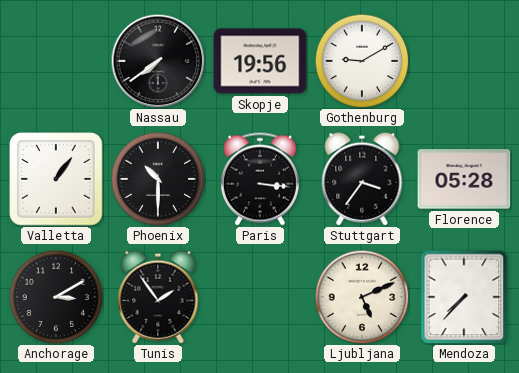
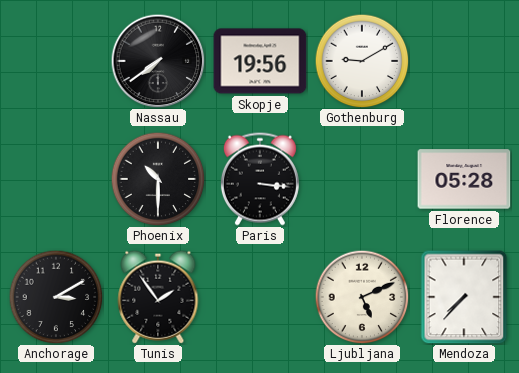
Valletta: 1:06 -> none (56, 179)
Stuttgart: 3:36 -> none (362, 179)
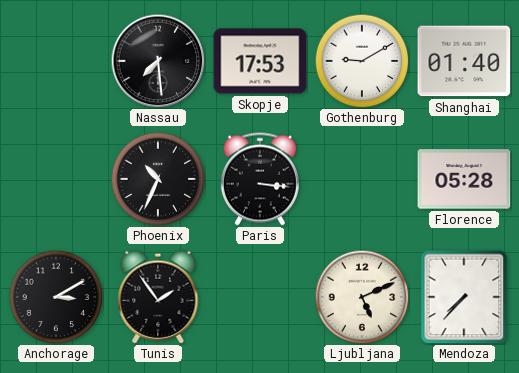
Nassau: 7:39 -> 7:29 (158, 61)
Skopje: 19:56 -> 17:53 (260, 61)
Shanghai: none -> 01:40 (464, 61)
Phoenix: 10:30 -> 10:34 (158, 179)
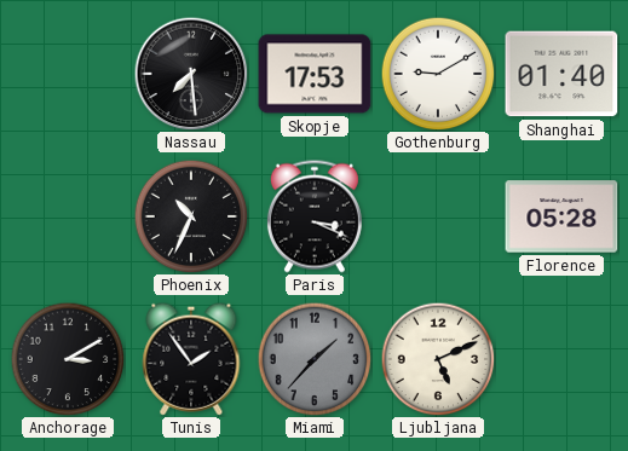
Paris: 3:16 -> 3:19 (315, 216)
Miami: none -> 1:37 (315, 359)
Mendoza: 7:37 -> none (464, 297)
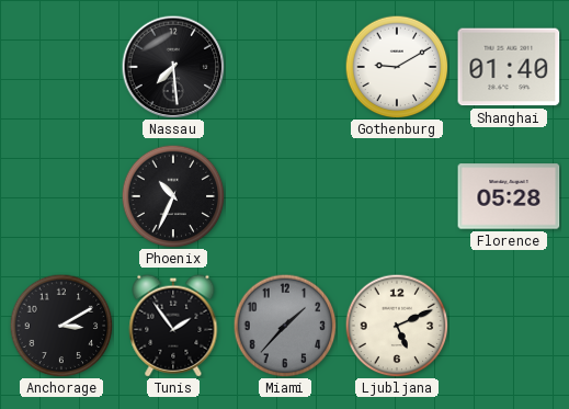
Skopje: 17:53 -> none (315, 74)
Paris: 3:19 -> none (315, 216)
